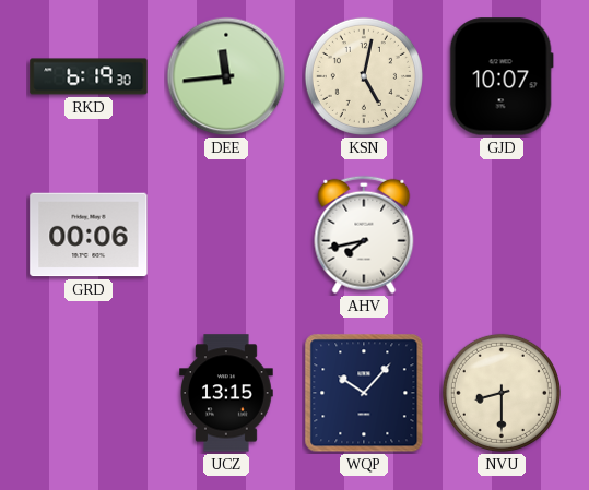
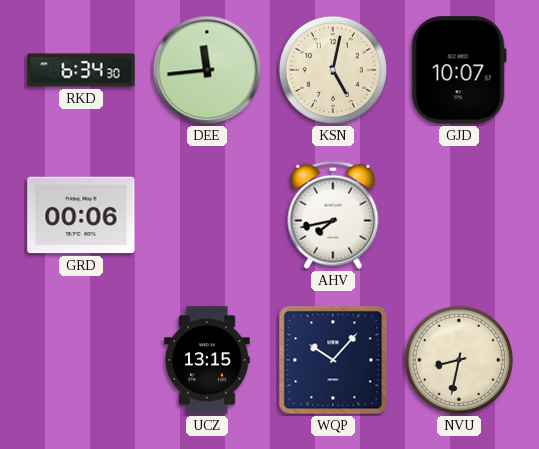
RKD: 6:19 -> 6:34 (81, 70)
NVU: 8:30 -> 8:32 (459, 360)
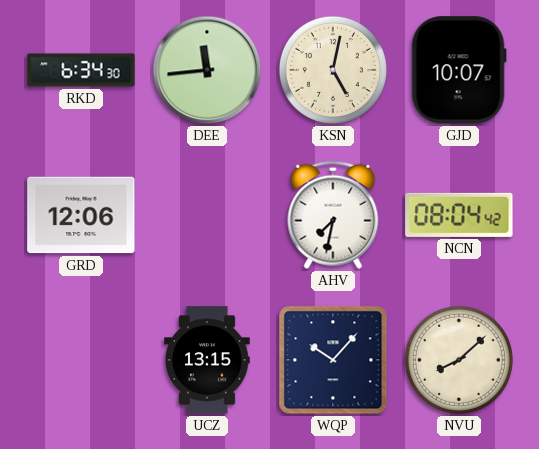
GRD: 00:06 -> 12:06 (81, 215)
AHV: 7:43 -> 7:32 (333, 215)
NCN: none -> 08:04 (459, 215)
NVU: 8:32 -> 8:08 (459, 360)
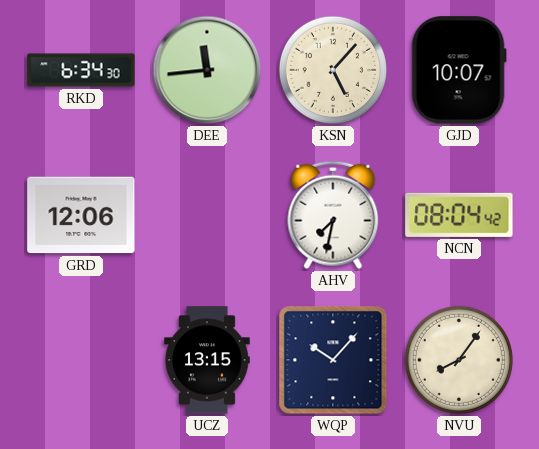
KSN: 5:02 -> 5:07 (333, 70)
NVU: 8:08 -> 8:06 (459, 360)
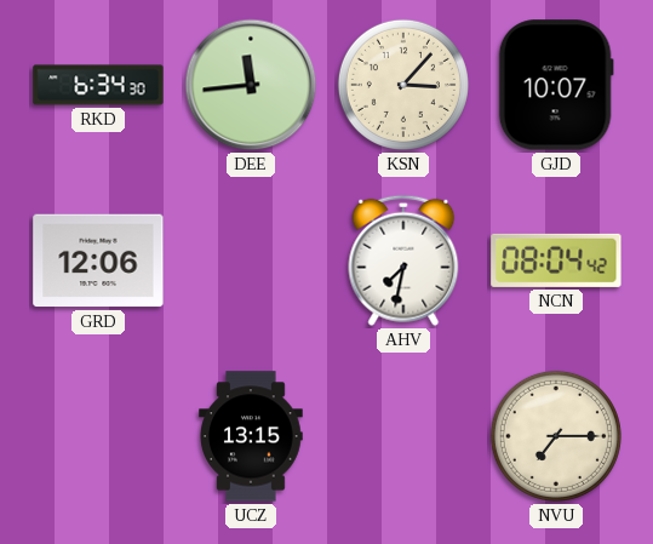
KSN: 5:07 -> 3:07 (403, 85)
WQP: 10:07 -> none (333, 360)
NVU: 8:06 -> 7:15 (556, 436)
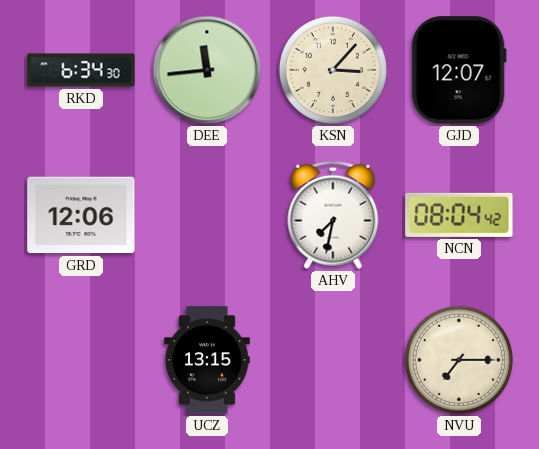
GJD: 10:07 -> 12:07 (459, 70)
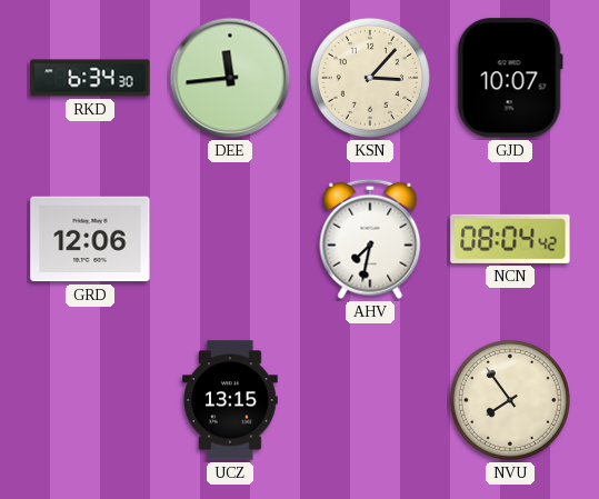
GJD: 12:07 -> 10:07 (510, 78)
NVU: 7:15 -> 7:54 (510, 400)
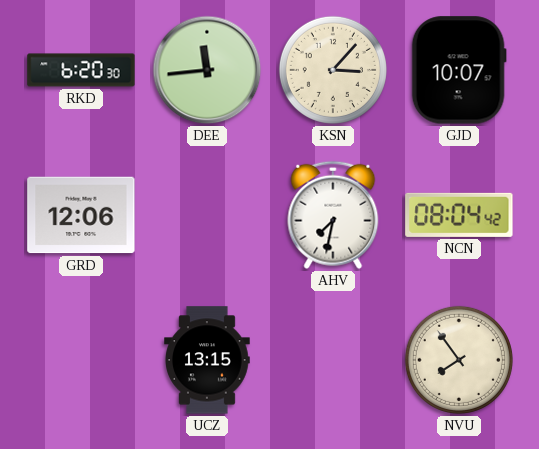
RKD: 6:34 -> 6:20 (81, 70)
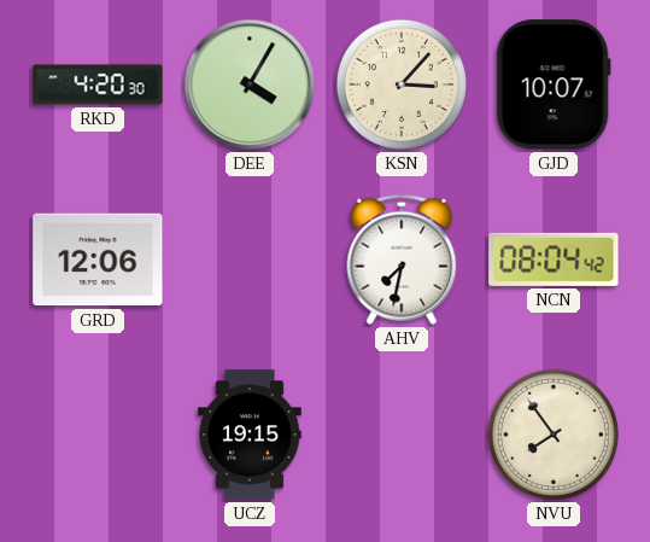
RKD: 6:20 -> 4:20 (98, 84)
DEE: 11:44 -> 4:05 (250, 84)
UCZ: 13:15 -> 19:15 (250, 435)
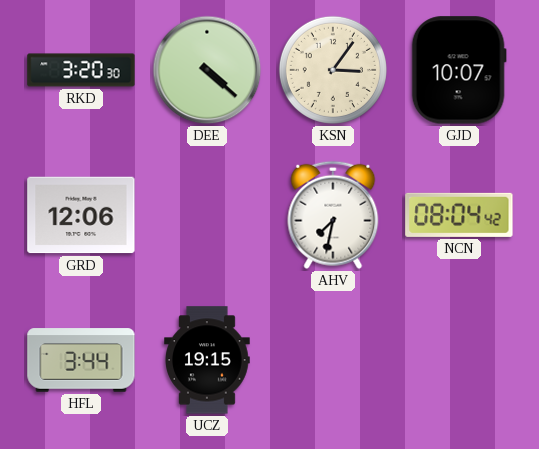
RKD: 4:20 -> 3:20 (81, 70)
DEE: 4:05 -> 4:22 (207, 70)
KSN: 3:07 -> 3:06 (333, 70)
HFL: none -> 3:44 (81, 360)
NVU: 7:54 -> none (554, 435)
